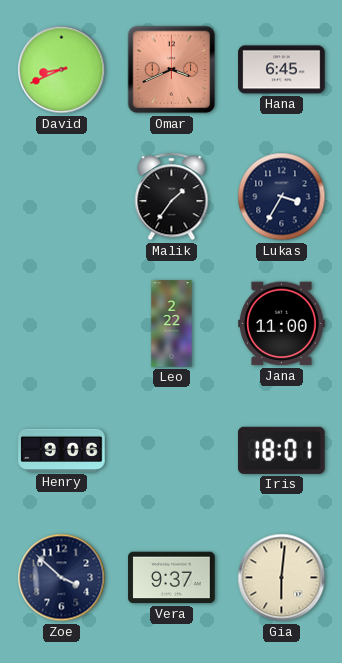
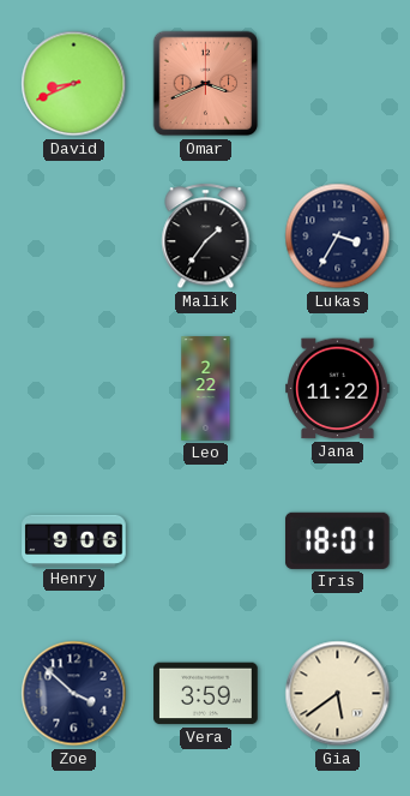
Hana: 6:45 -> none (282, 70)
Jana: 11:00 -> 11:22 (338, 389)
Vera: 9:37 -> 3:59 (206, 694)
Gia: 6:01 -> 5:39 (338, 694)
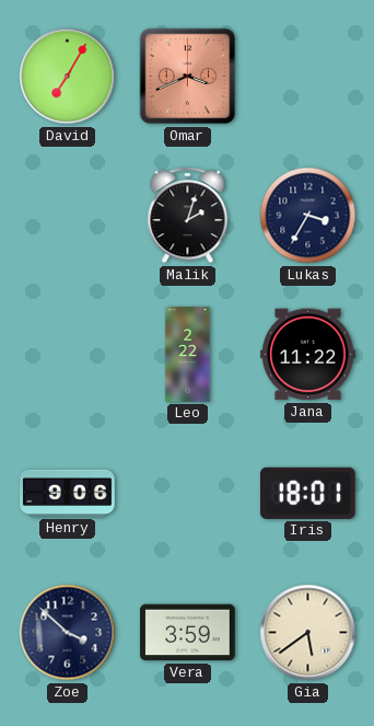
David: 8:41 -> 7:05 (68, 77)
Malik: 1:36 -> 2:03 (188, 216)
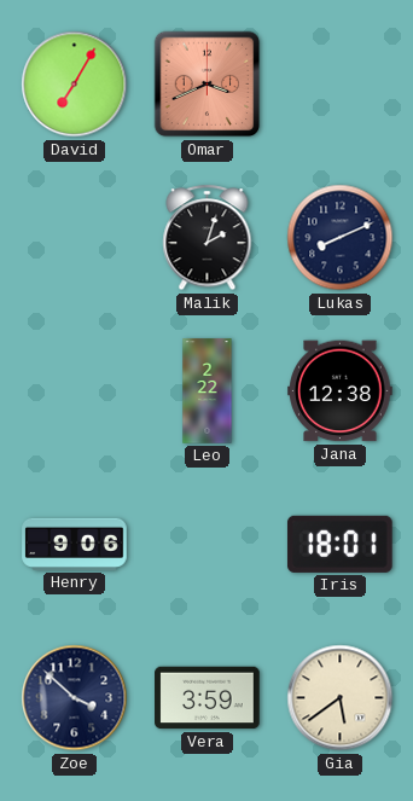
Lukas: 3:35 -> 8:11 (341, 238)
Jana: 11:22 -> 12:38 (341, 391)
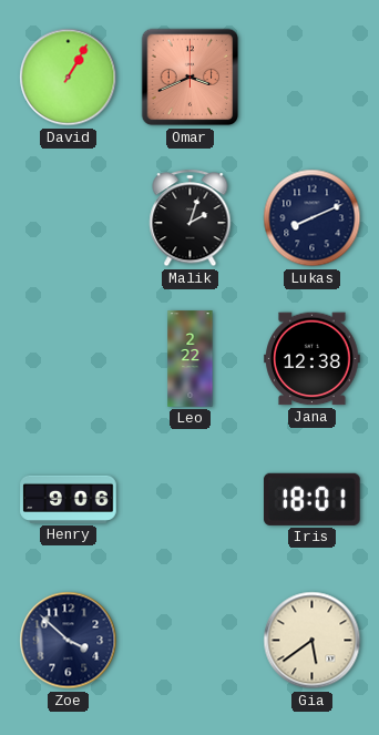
David: 7:05 -> 1:05 (69, 78)
Vera: 3:59 -> none (208, 698)
